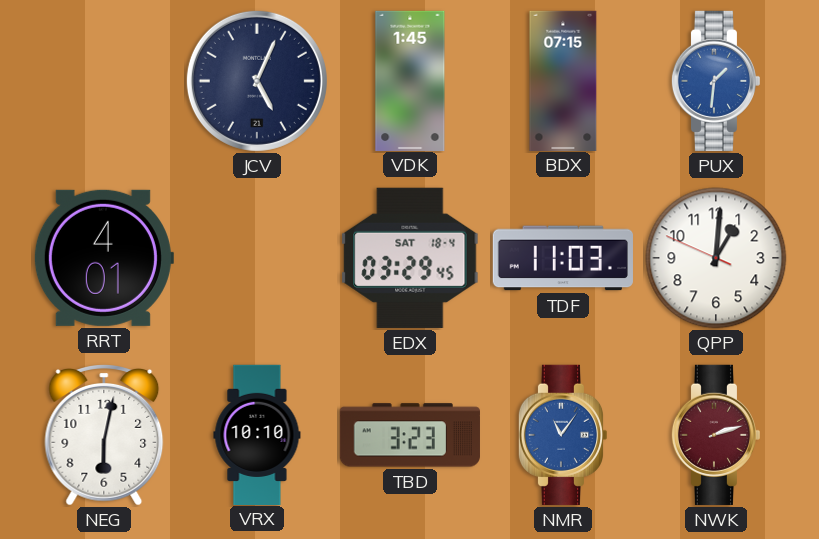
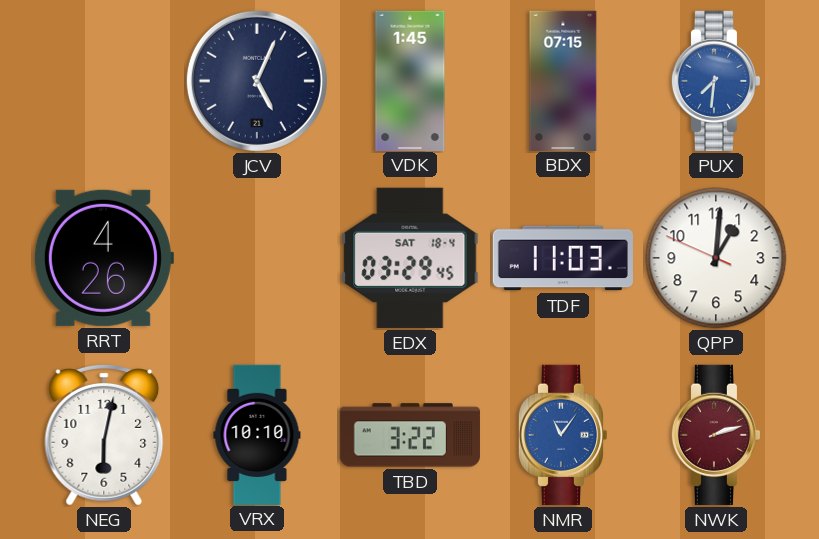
PUX: 1:31 -> 7:31 (715, 81)
RRT: 4:01 -> 4:26 (103, 258)
TBD: 3:23 -> 3:22 (410, 435)
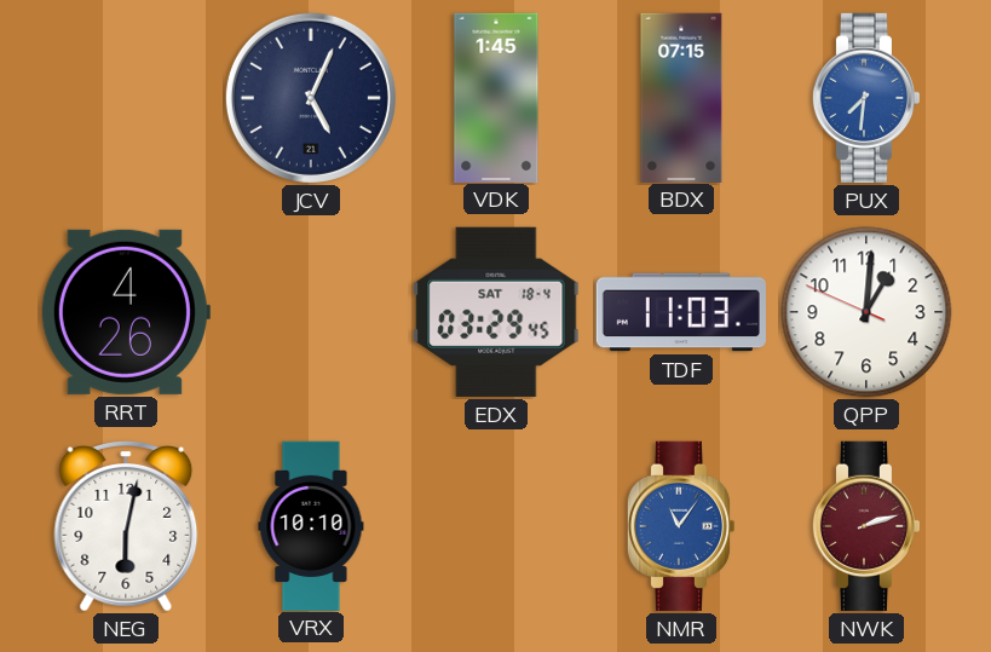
TBD: 3:22 -> none (410, 435)
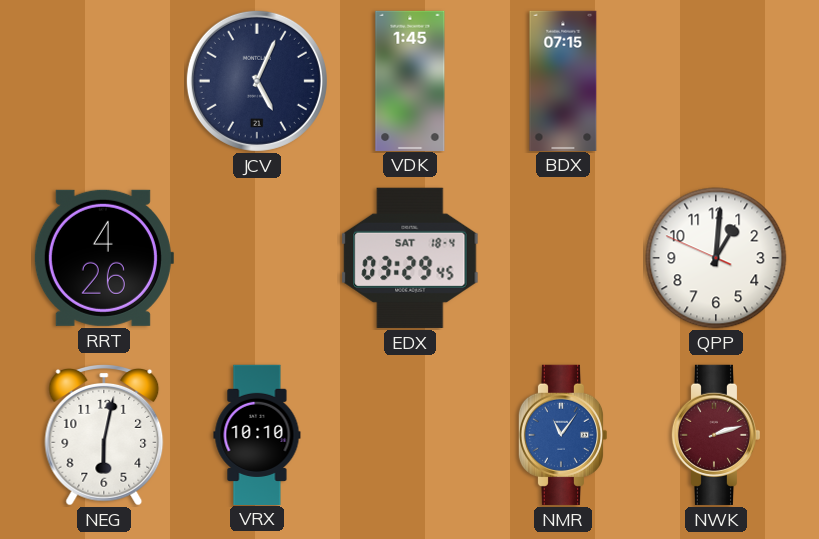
PUX: 7:31 -> none (865, 98)
TDF: 11:03 -> none (681, 312)
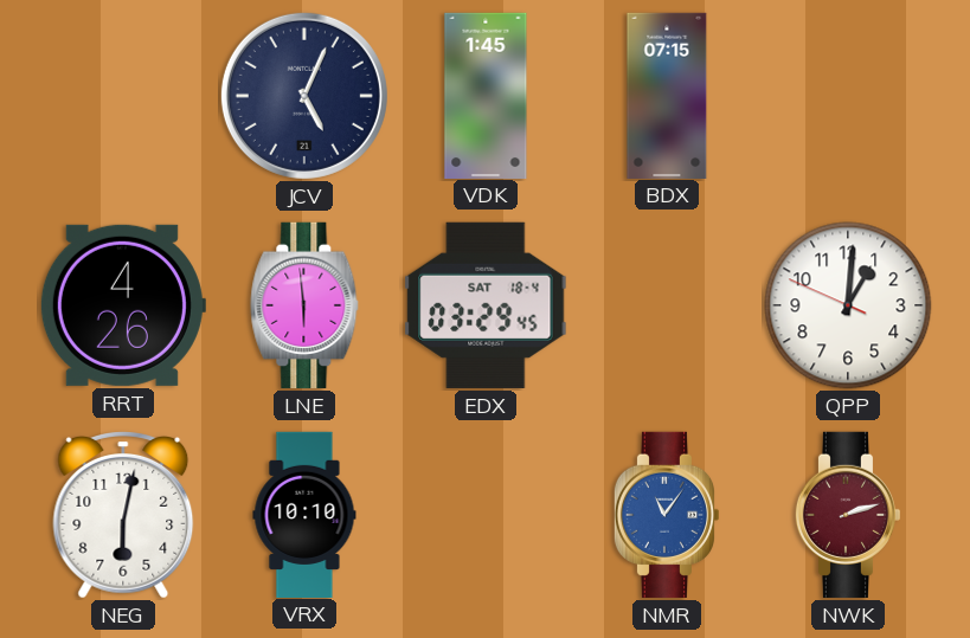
LNE: none -> 5:59 (304, 305)
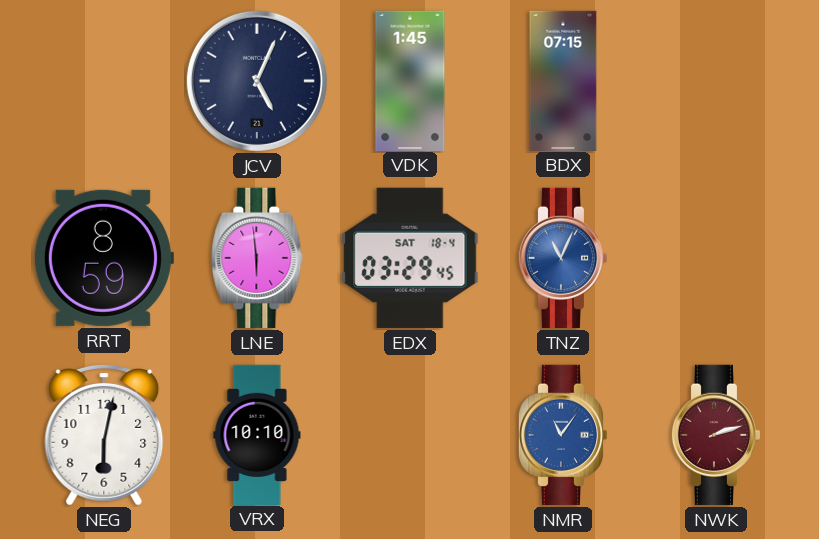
RRT: 4:26 -> 8:59 (103, 258)
TNZ: none -> 11:04 (562, 258)
QPP: 1:00 -> none (848, 305)
